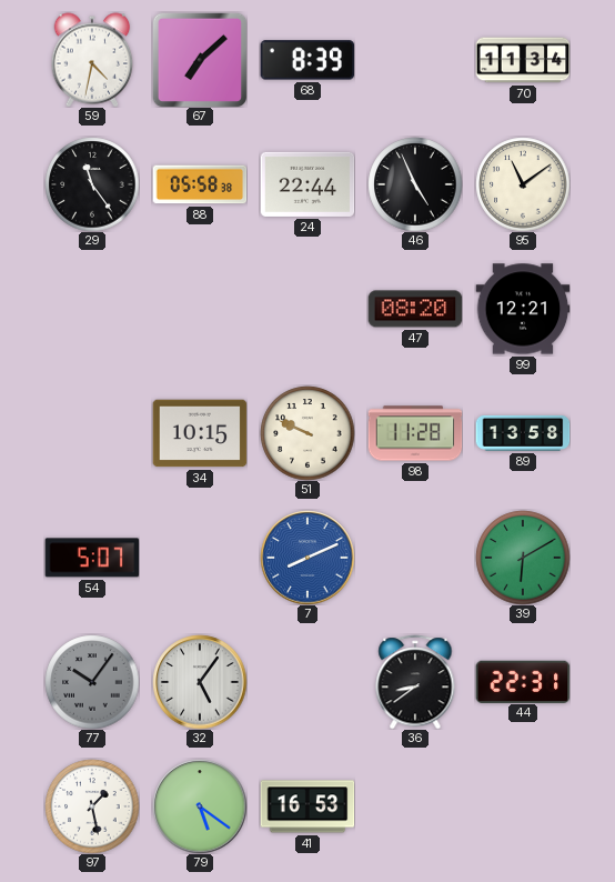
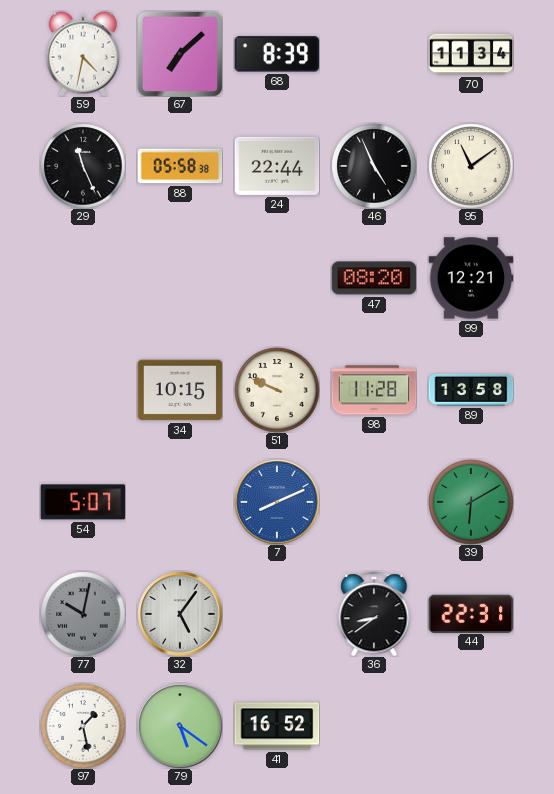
29: 11:24 -> 11:26 (83, 166)
77: 10:06 -> 10:02 (83, 614)
41: 16:53 -> 16:52 (277, 726)
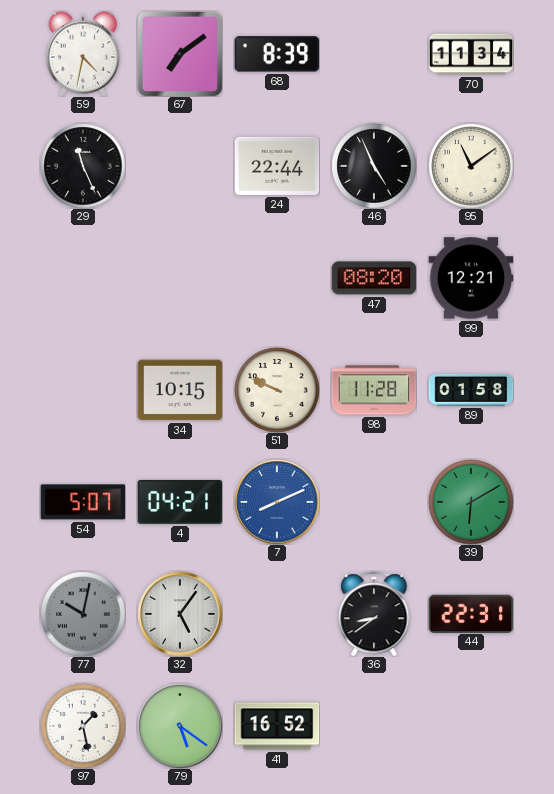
67: 7:08 -> 7:09 (180, 54)
88: 05:58 -> none (180, 166)
89: 13:58 -> 01:58 (471, 390)
4: none -> 04:21 (180, 502)
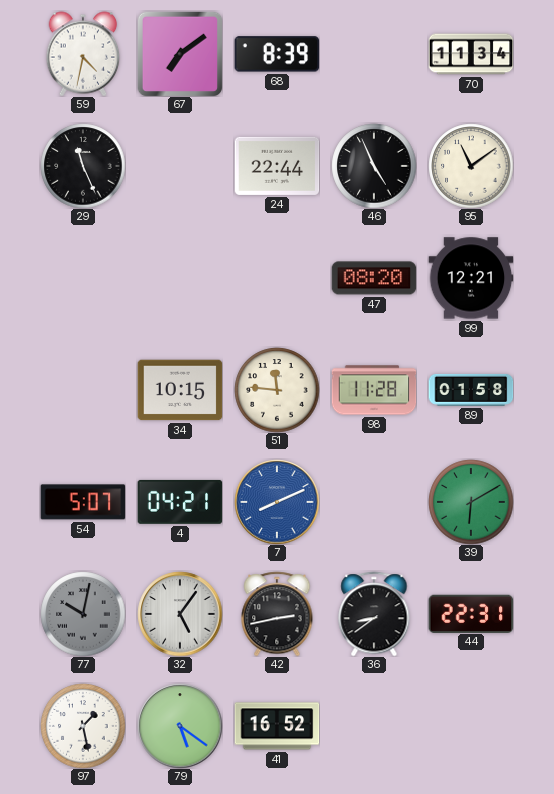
51: 9:49 -> 11:46 (277, 390)
42: none -> 2:43 (277, 614)
